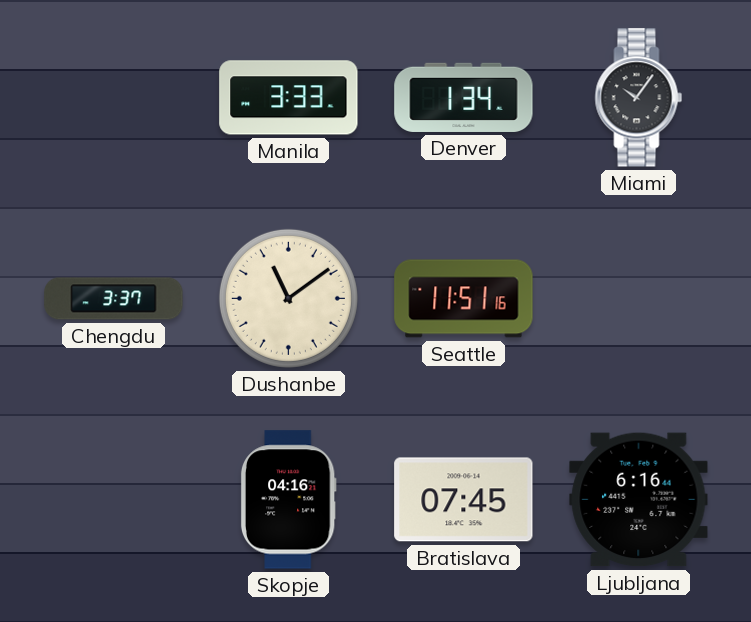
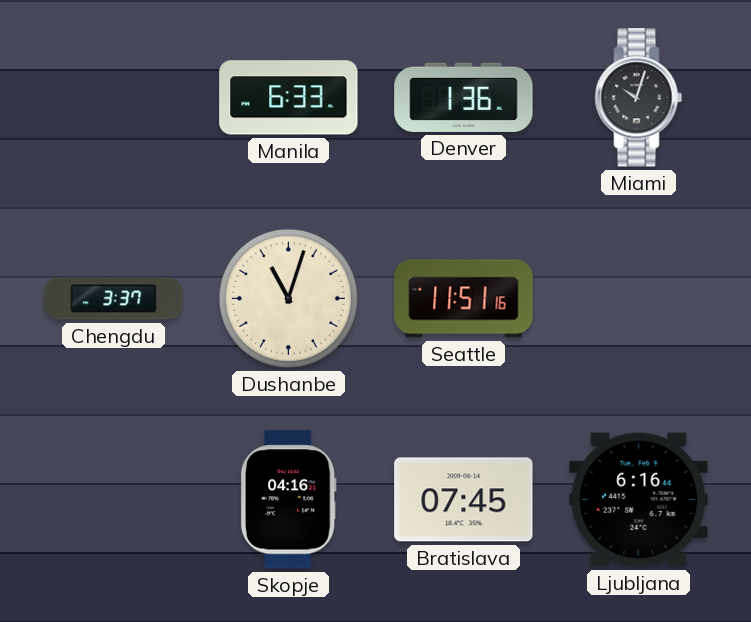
Manila: 3:33 -> 6:33 (289, 98)
Denver: 1:34 -> 1:36 (464, 97)
Miami: 10:06 -> 10:03 (639, 98)
Dushanbe: 11:09 -> 11:03 (288, 298)
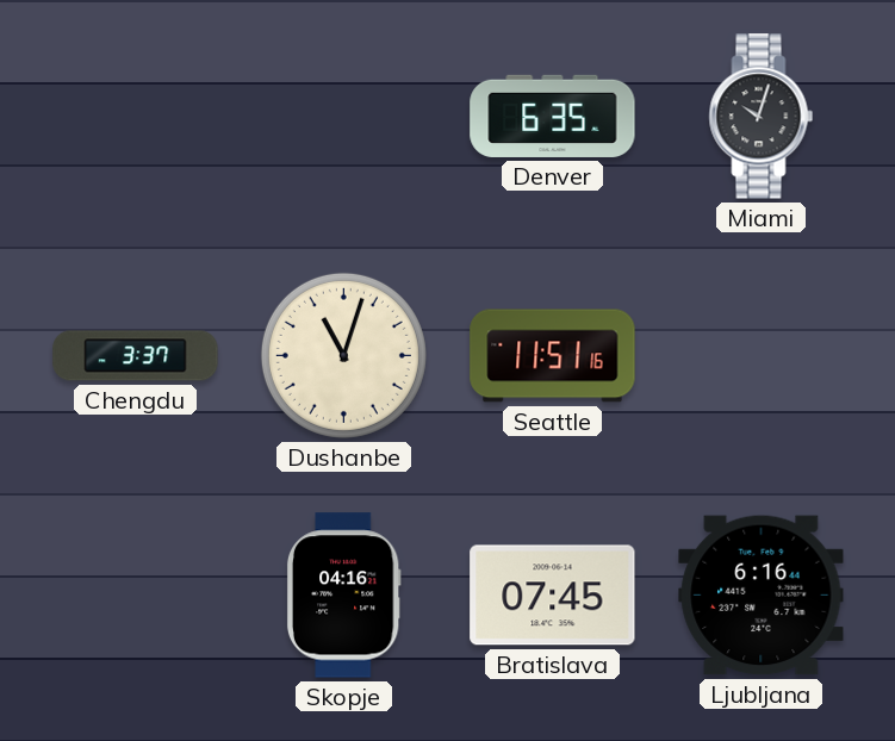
Manila: 6:33 -> none (289, 98)
Denver: 1:36 -> 6:35 (553, 116)
